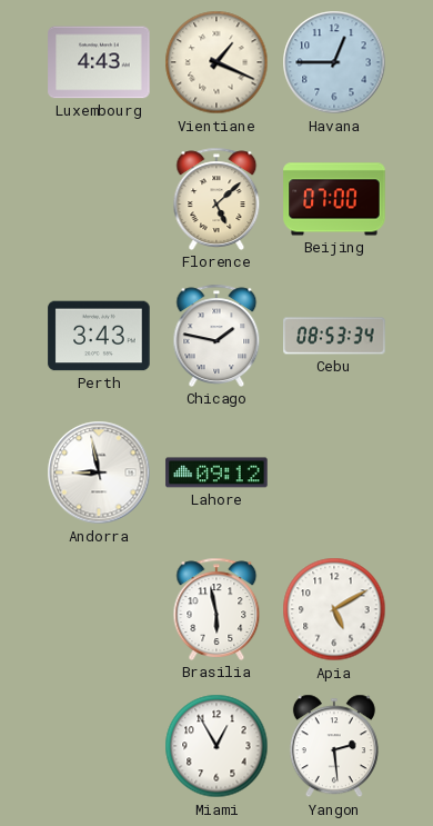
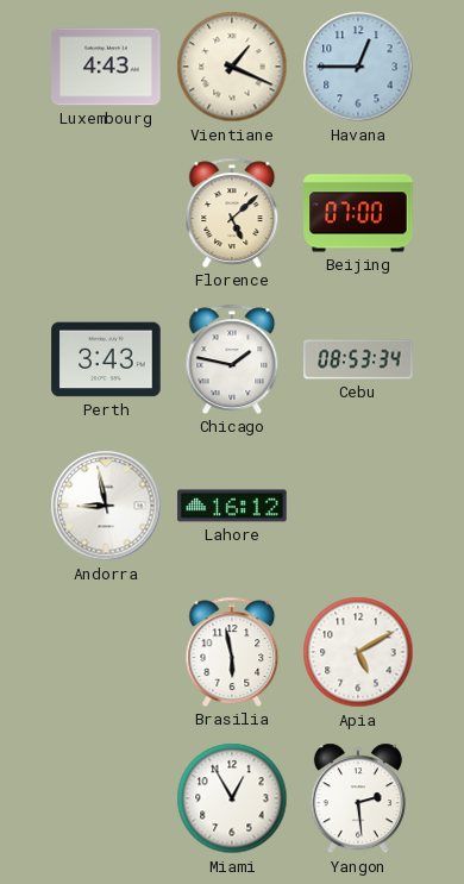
Lahore: 09:12 -> 16:12 (232, 506)
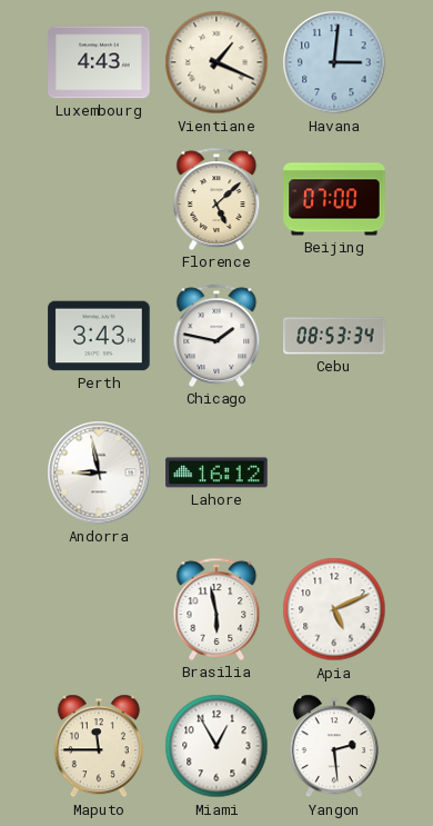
Havana: 12:45 -> 3:01 (334, 62)
Apia: 5:10 -> 5:11 (334, 609)
Maputo: none -> 11:45 (99, 746)
